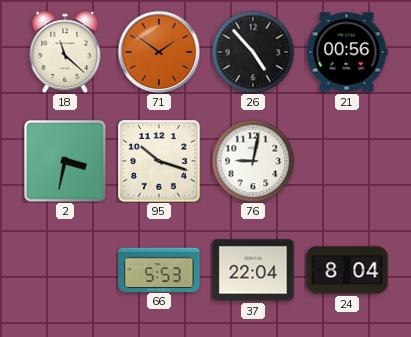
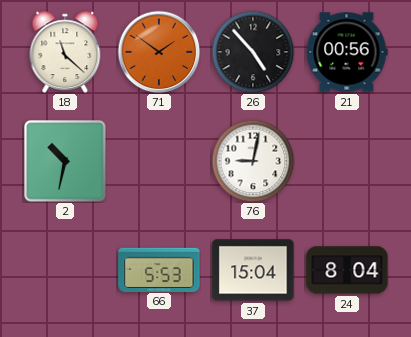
2: 3:32 -> 10:32 (65, 161)
95: 10:18 -> none (160, 162)
37: 22:04 -> 15:04 (253, 270)
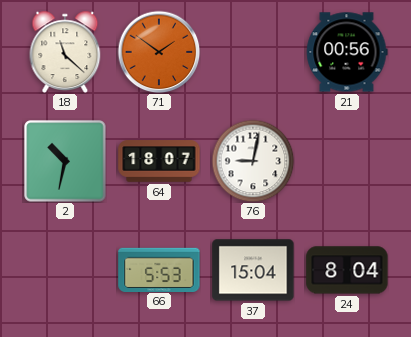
26: 4:53 -> none (253, 52)
64: none -> 18:07 (159, 161)
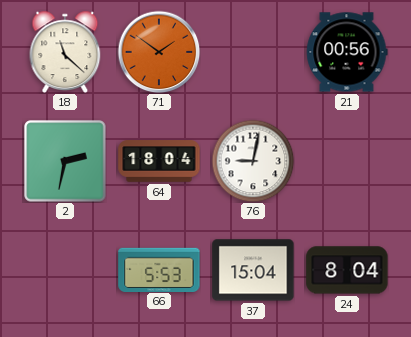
2: 10:32 -> 2:32 (65, 161)
64: 18:07 -> 18:04 (159, 161)
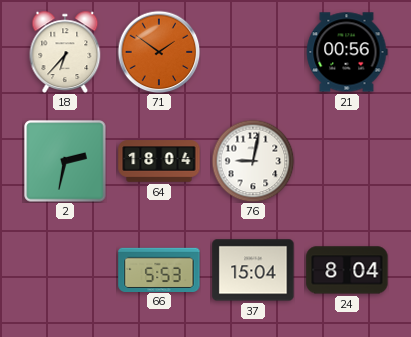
18: 11:22 -> 6:37 (65, 52)
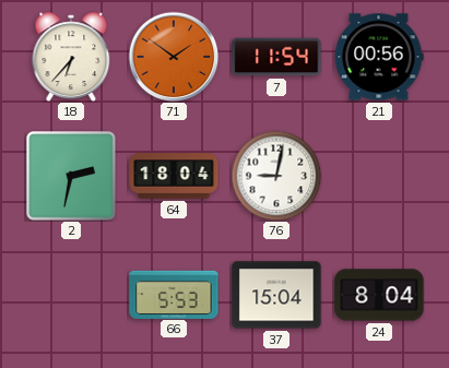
7: none -> 11:54 (276, 57)
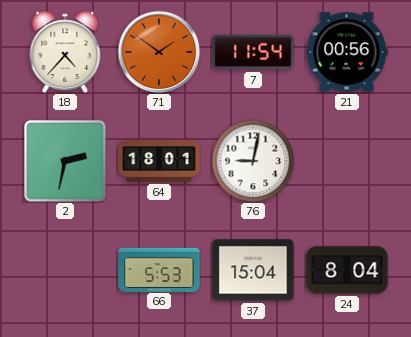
18: 6:37 -> 4:37 (65, 52)
64: 18:04 -> 18:01 (159, 161)
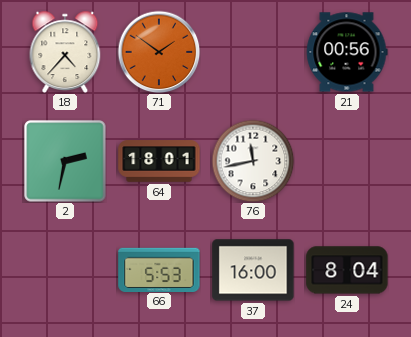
7: 11:54 -> none (253, 52)
76: 9:02 -> 11:43 (253, 161)
37: 15:04 -> 16:00 (253, 270)
